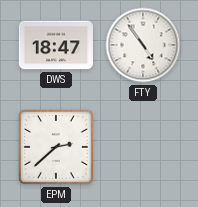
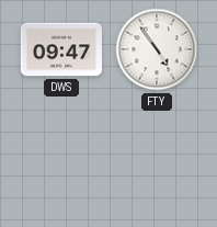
DWS: 18:47 -> 09:47 (61, 49)
EPM: 2:38 -> none (56, 147)
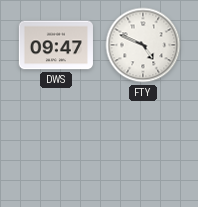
FTY: 4:54 -> 4:49 (143, 45)
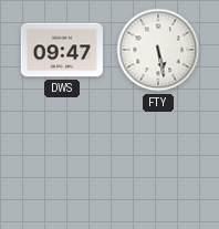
FTY: 4:49 -> 5:28 (158, 50)
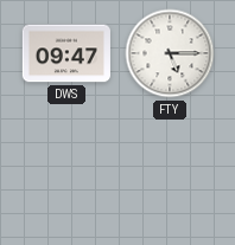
FTY: 5:28 -> 5:15 (170, 53)
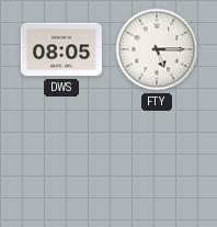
DWS: 09:47 -> 08:05 (61, 49)
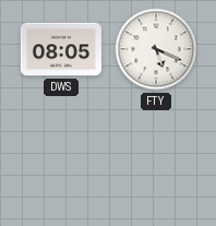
FTY: 5:15 -> 5:19 (156, 49)
